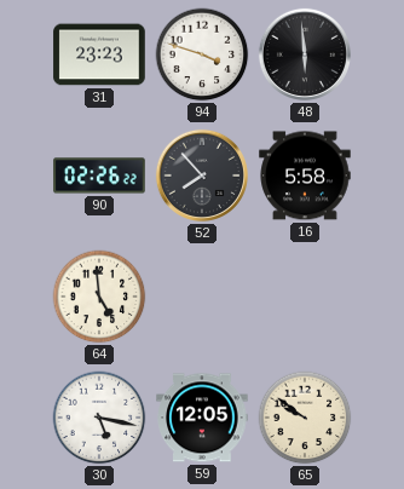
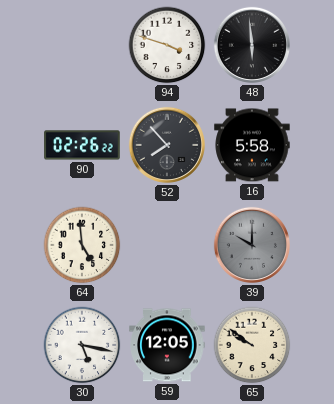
31: 23:23 -> none (99, 54)
39: none -> 10:00 (252, 245)
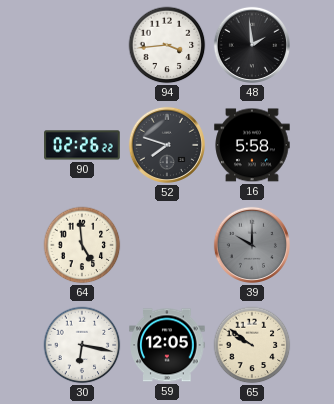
94: 3:48 -> 3:44 (167, 45)
48: 5:59 -> 1:59 (252, 45)
52: 7:53 -> 7:48 (167, 145)
30: 5:17 -> 6:17 (82, 345)
